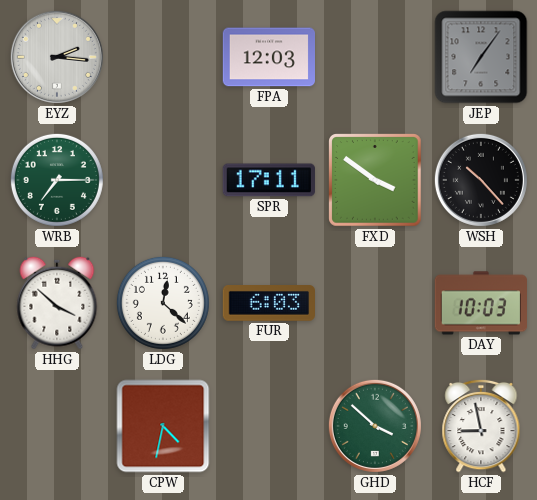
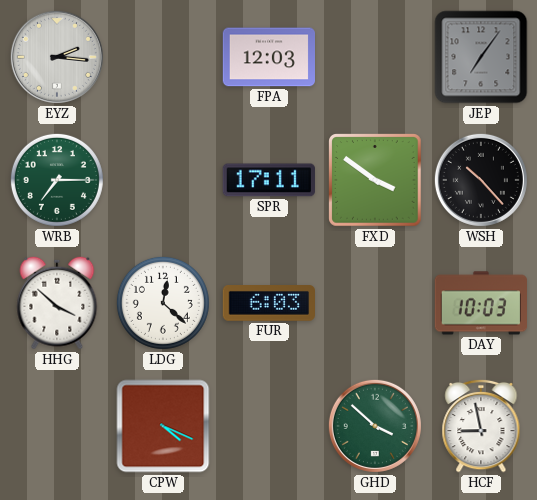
CPW: 4:32 -> 4:19 (163, 426)
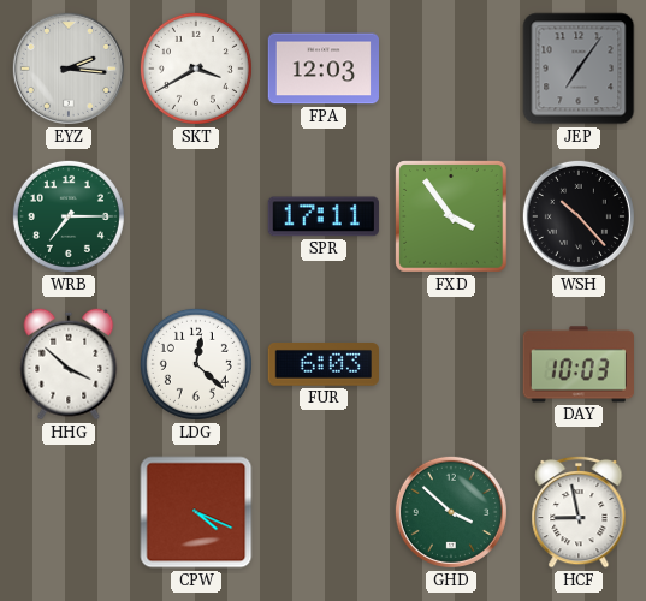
SKT: none -> 3:40 (196, 69)
FXD: 3:51 -> 3:54 (451, 216)
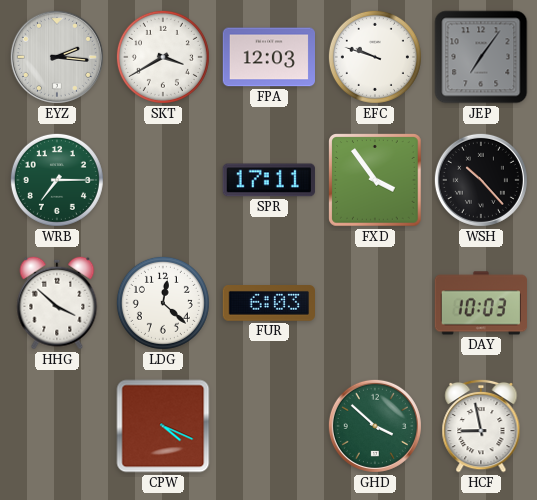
EFC: none -> 9:48 (375, 57)
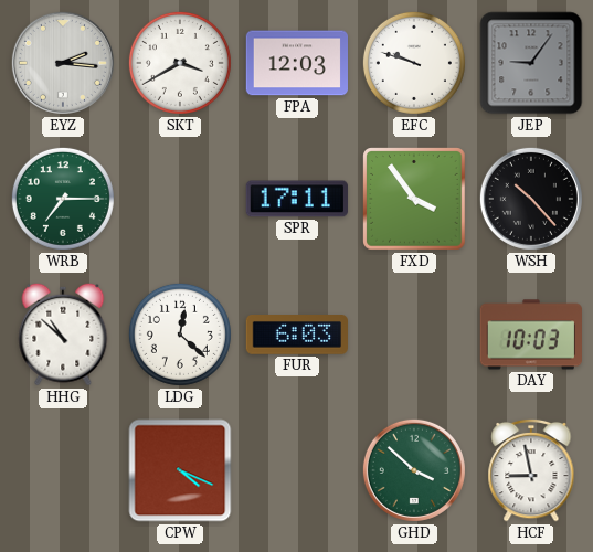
JEP: 7:06 -> 9:06 (531, 63)
HHG: 3:52 -> 10:52 (63, 335)
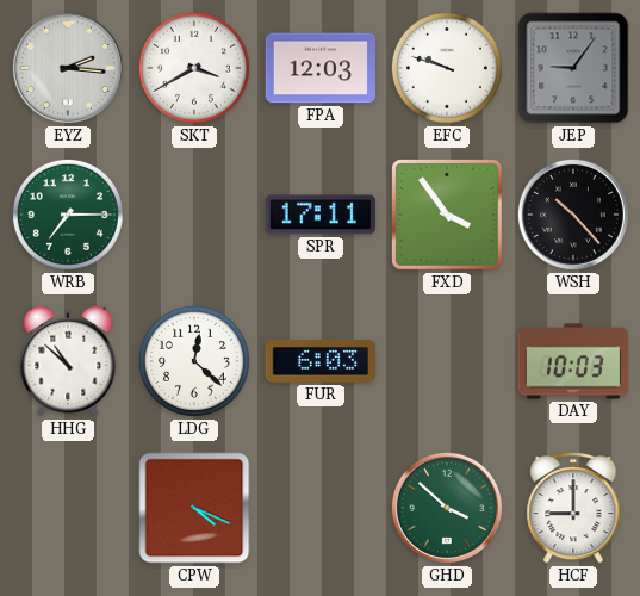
HCF: 8:58 -> 9:00 (573, 508)
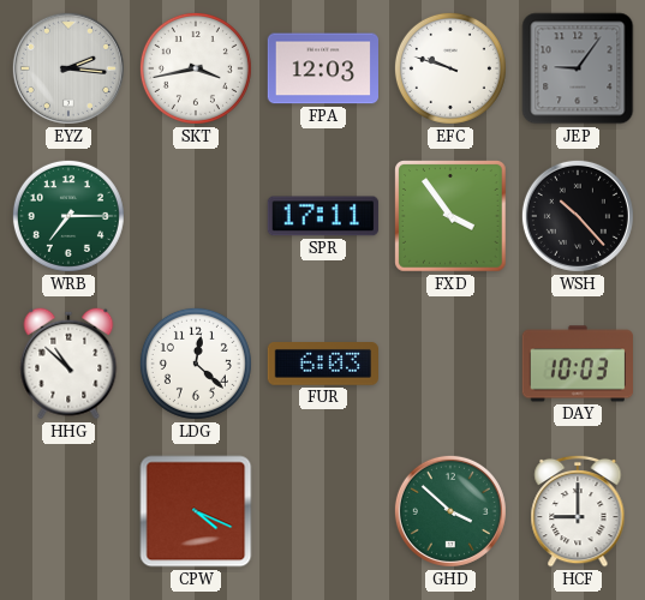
SKT: 3:40 -> 3:43 (196, 68)
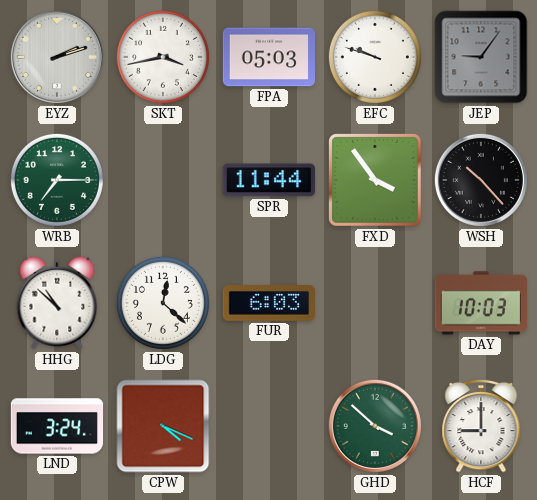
EYZ: 2:16 -> 2:12 (57, 57)
FPA: 12:03 -> 05:03 (268, 57)
SPR: 17:11 -> 11:44 (269, 180)
LND: none -> 3:24 (57, 426)
